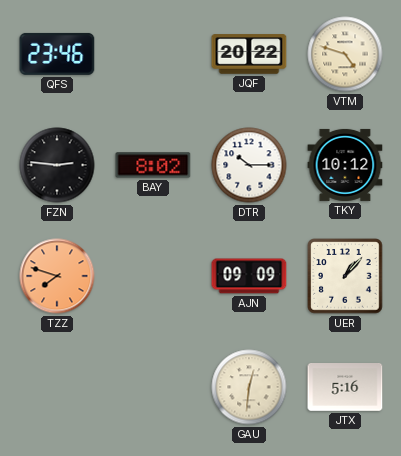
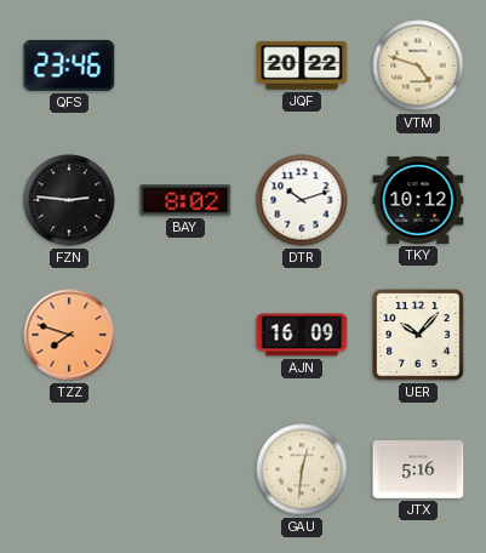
DTR: 10:15 -> 10:12 (302, 200)
AJN: 09:09 -> 16:09 (302, 335)
UER: 1:07 -> 10:07 (418, 335)
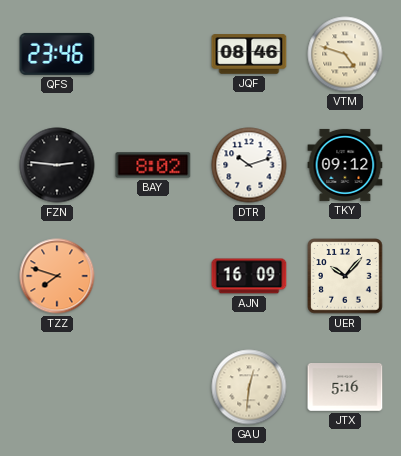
JQF: 20:22 -> 08:46 (249, 54)
TKY: 10:12 -> 09:12 (345, 165)
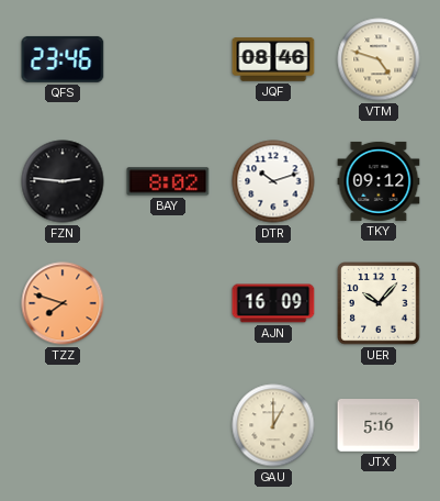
GAU: 12:31 -> 1:00 (273, 425)
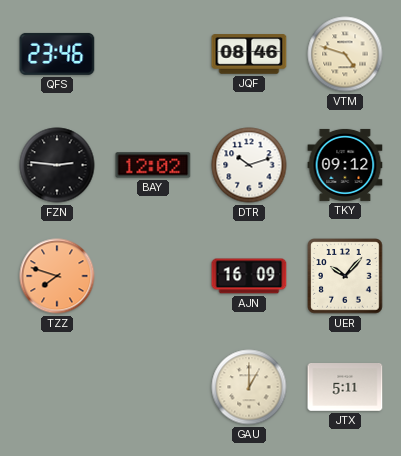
BAY: 8:02 -> 12:02 (153, 165)
JTX: 5:16 -> 5:11 (345, 388)
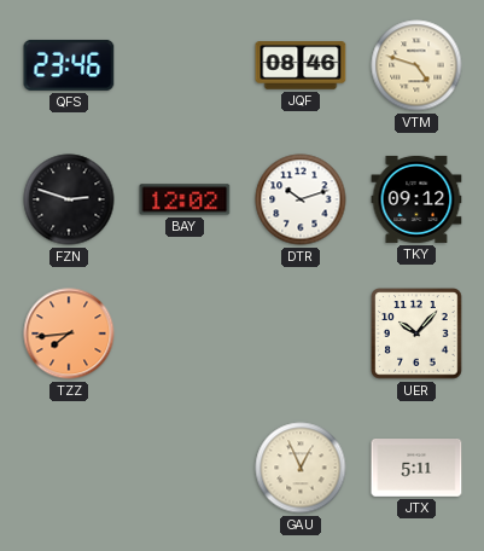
FZN: 2:46 -> 2:48 (69, 199)
TZZ: 7:48 -> 7:44 (69, 333)
AJN: 16:09 -> none (249, 276)
GAU: 1:00 -> 12:56 (301, 468)
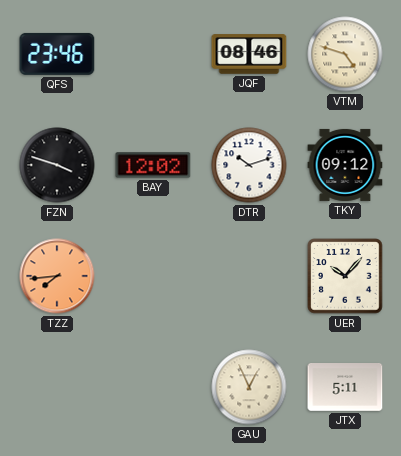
FZN: 2:48 -> 3:48 (57, 165)
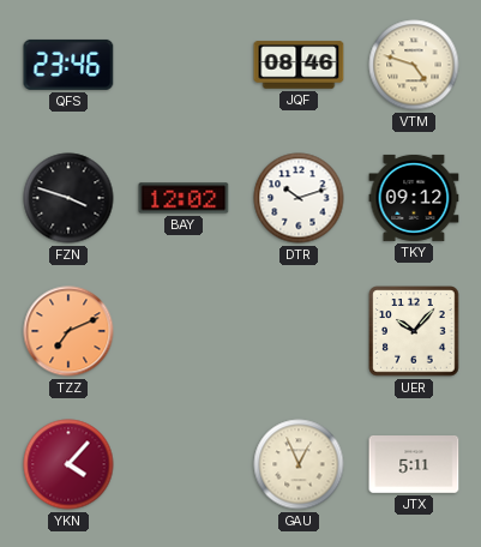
TZZ: 7:44 -> 7:11 (68, 331)
YKN: none -> 4:07 (68, 464)
